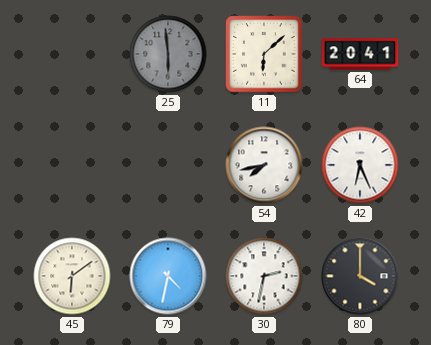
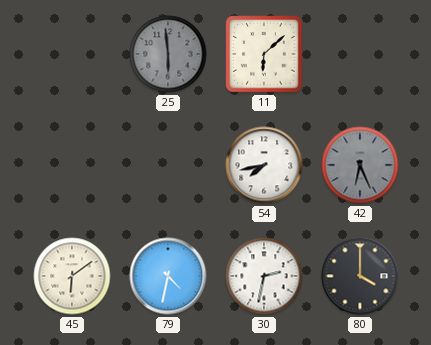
64: 20:41 -> none (360, 54)
42 dial: white -> grey (360, 165)
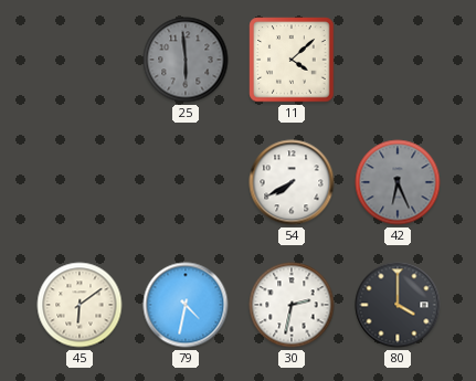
11: 6:08 -> 4:08 (292, 60)
54: 7:43 -> 7:40 (292, 182)
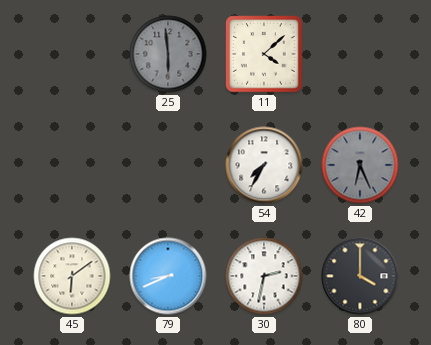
54: 7:40 -> 7:35 (264, 165)
79: 4:32 -> 8:41 (168, 276)
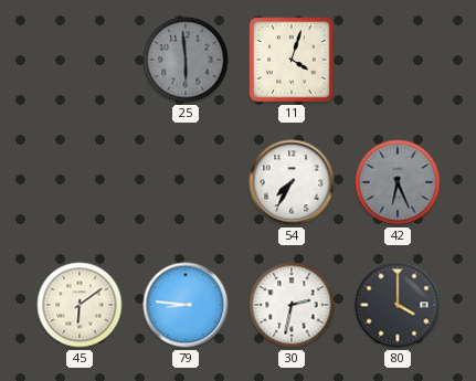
11: 4:08 -> 4:03 (292, 60)
79: 8:41 -> 8:46 (186, 305)
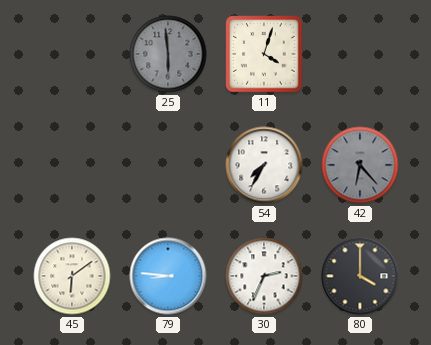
42: 6:26 -> 6:23 (360, 165)
30: 2:32 -> 2:34 (264, 276)
